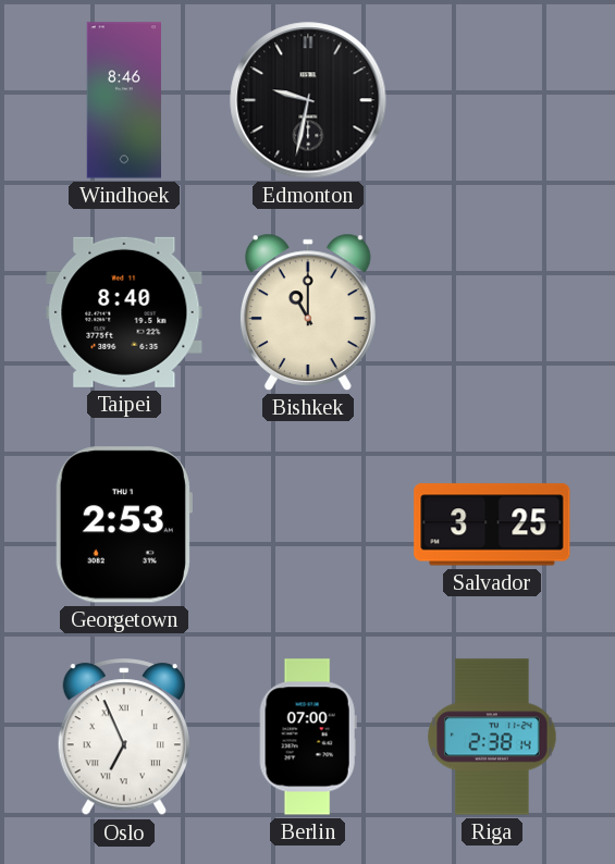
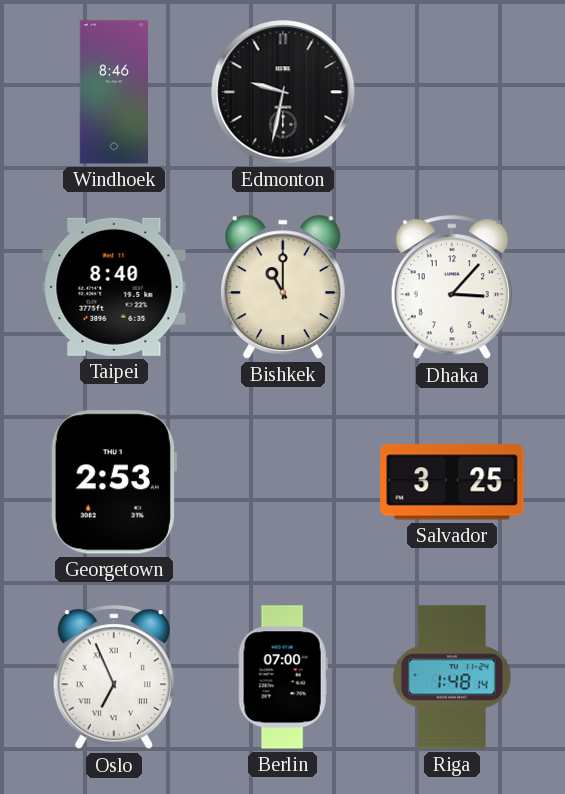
Dhaka: none -> 3:07 (452, 288)
Riga: 2:38 -> 1:48 (452, 677)
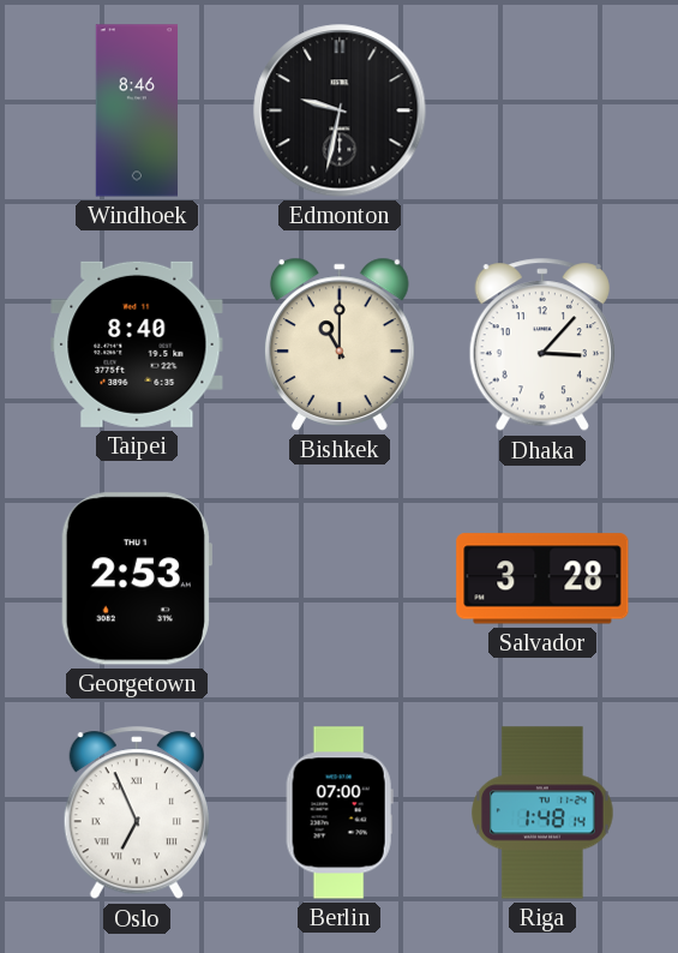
Salvador: 3:25 -> 3:28 (542, 579)
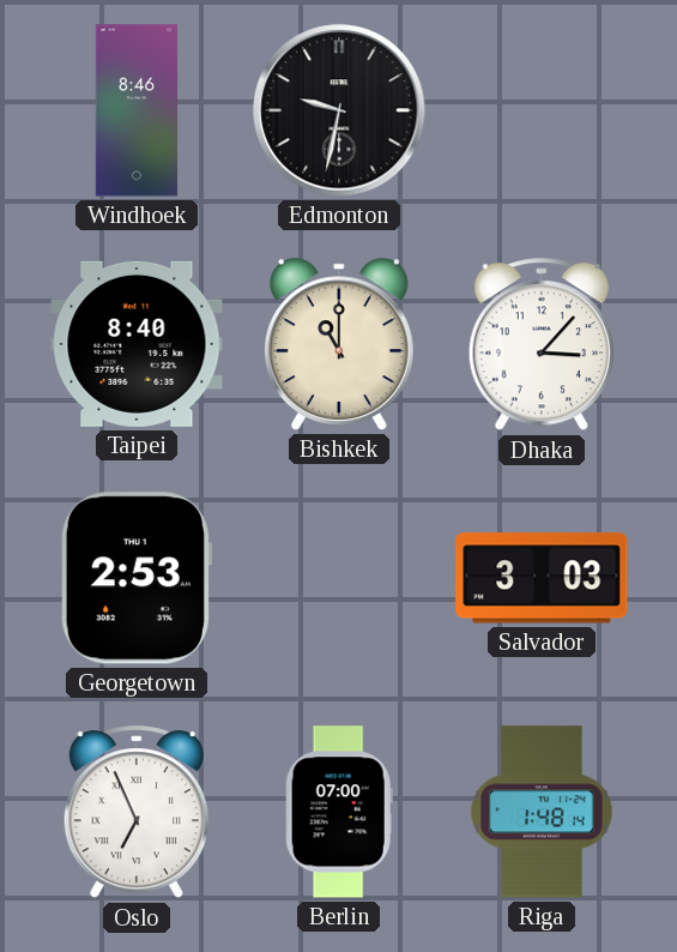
Salvador: 3:28 -> 3:03 (542, 578)
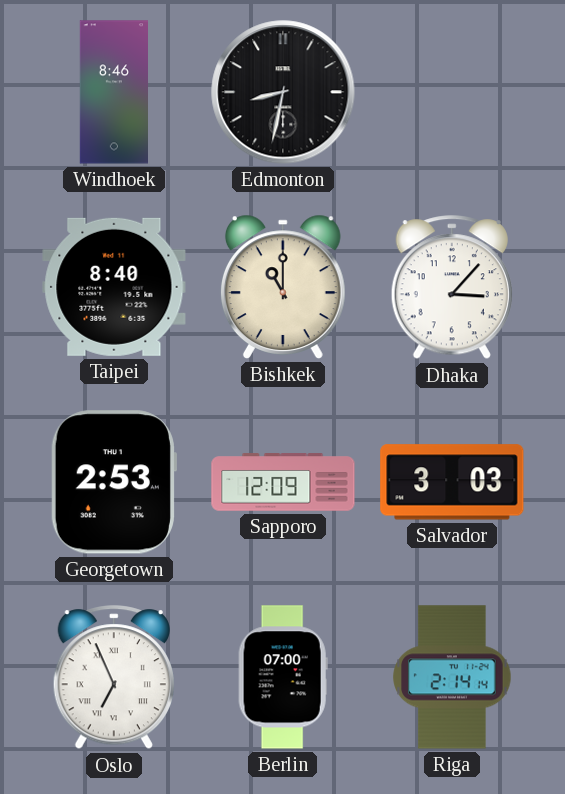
Edmonton: 9:32 -> 8:32 (283, 92)
Sapporo: none -> 12:09 (283, 482)
Riga: 1:48 -> 2:14 (452, 677)
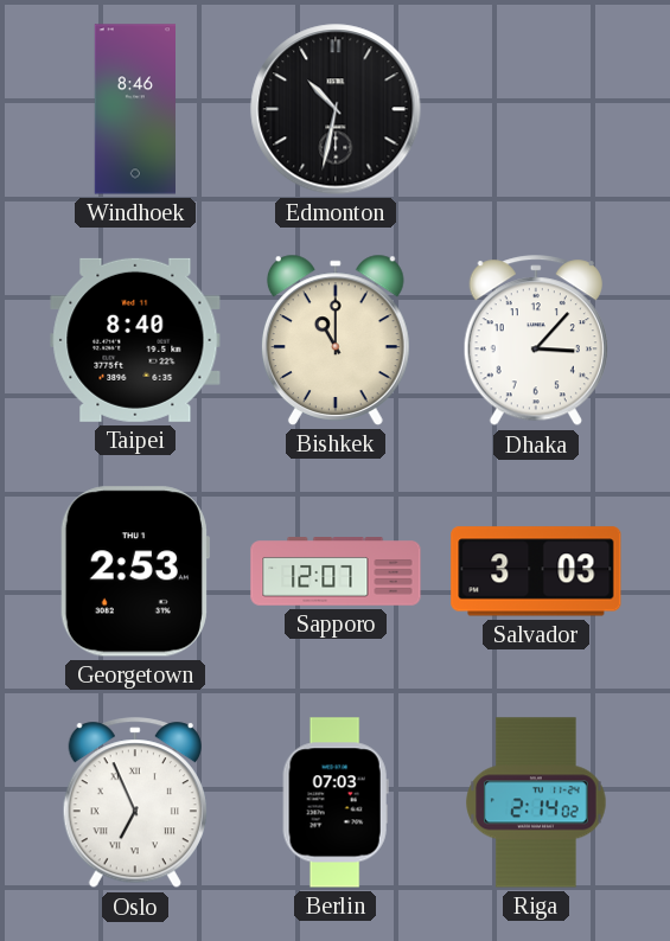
Edmonton: 8:32 -> 10:32 (336, 109)
Sapporo: 12:09 -> 12:07 (336, 571)
Berlin: 07:00 -> 07:03 (336, 802)
Riga: 2:14:14 -> 2:14:02 (536, 802)
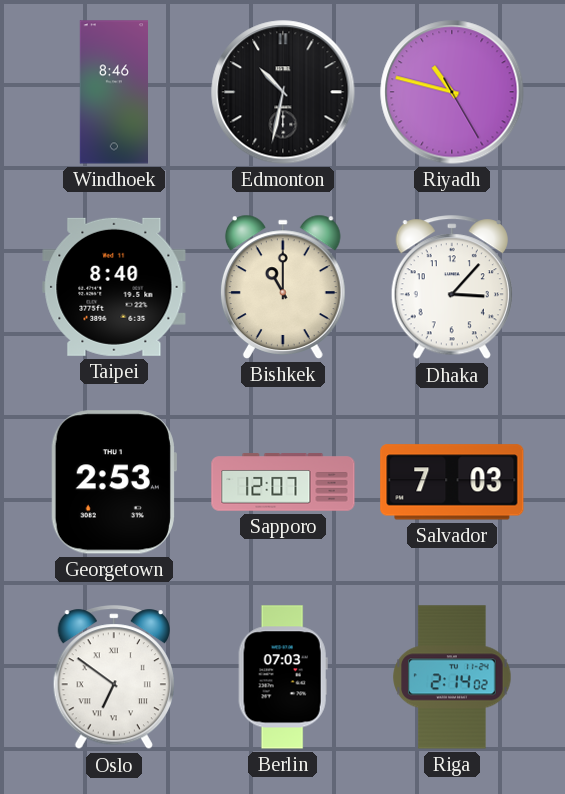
Riyadh: none -> 10:47 (452, 92)
Salvador: 3:03 -> 7:03 (452, 482)
Oslo: 6:56 -> 6:51 (114, 678)
